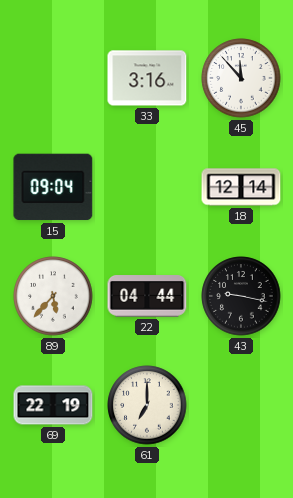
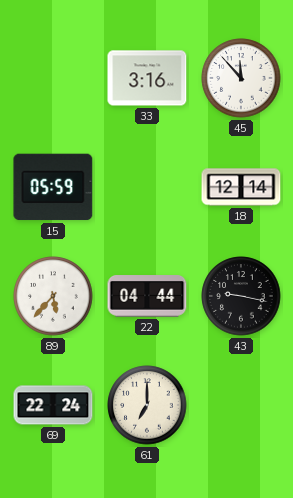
15: 09:04 -> 05:59 (53, 187)
69: 22:19 -> 22:24 (53, 405)
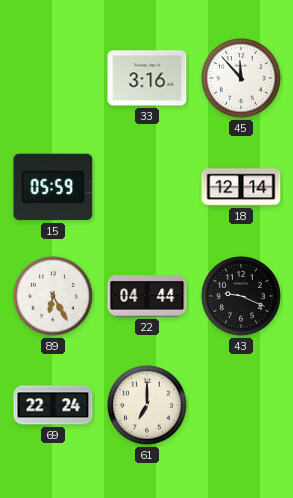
89: 5:37 -> 6:25 (53, 296)
43: 9:17 -> 9:19 (241, 296)
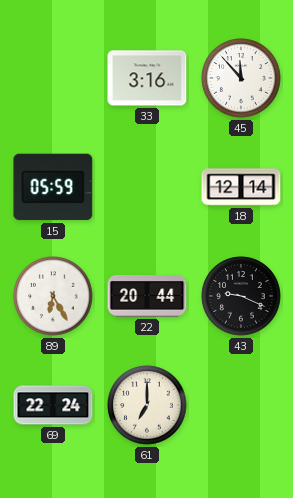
22: 04:44 -> 20:44 (147, 296)
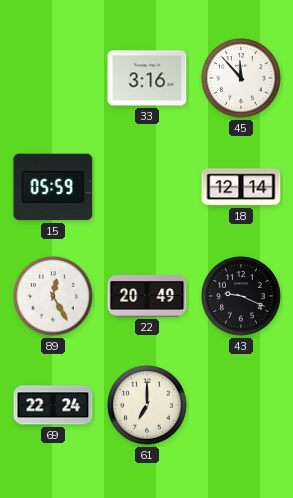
89: 6:25 -> 12:25 (53, 296)
22: 20:44 -> 20:49 (147, 296)
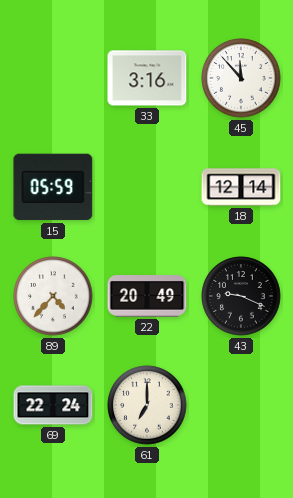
89: 12:25 -> 4:37 (53, 296)
